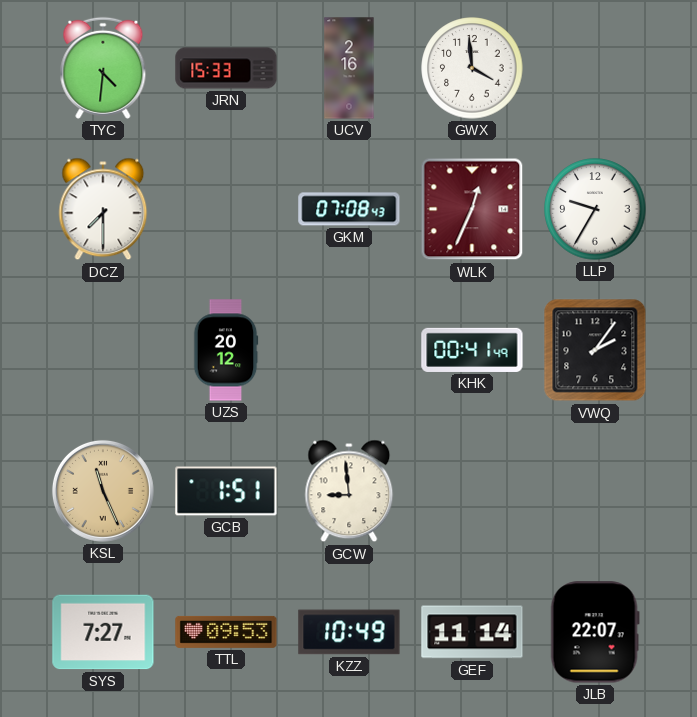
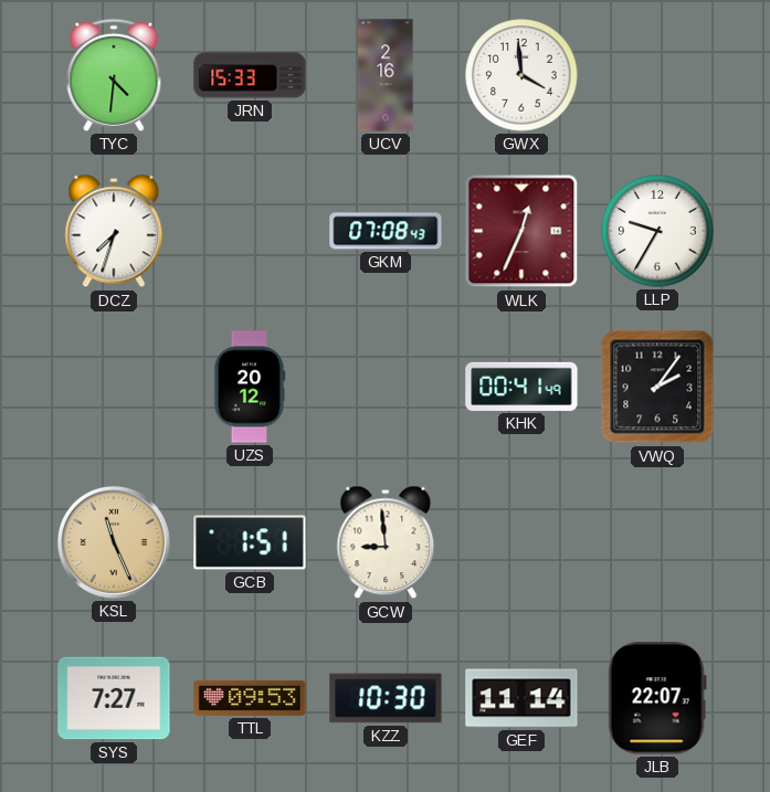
DCZ: 7:30 -> 7:33 (114, 231)
KZZ: 10:49 -> 10:30 (386, 698)
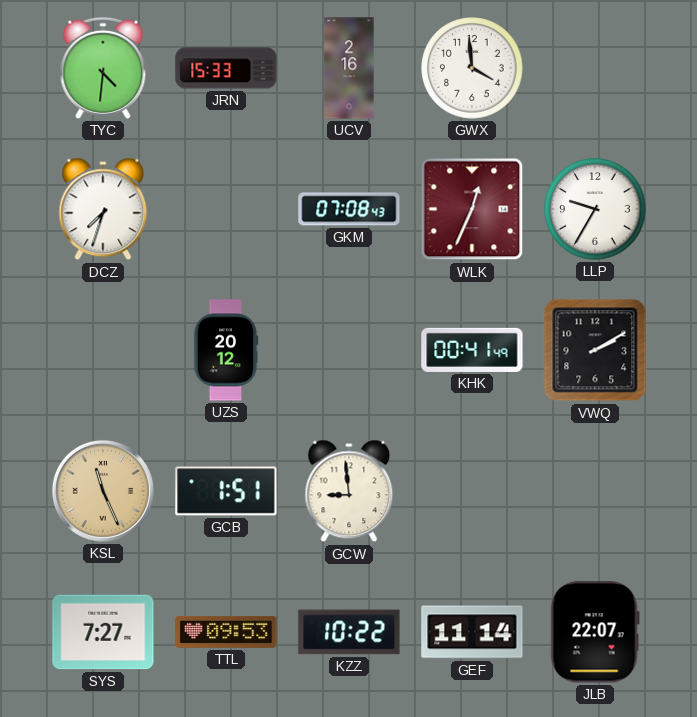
VWQ: 2:06 -> 2:10 (595, 350)
KZZ: 10:30 -> 10:22 (349, 632)
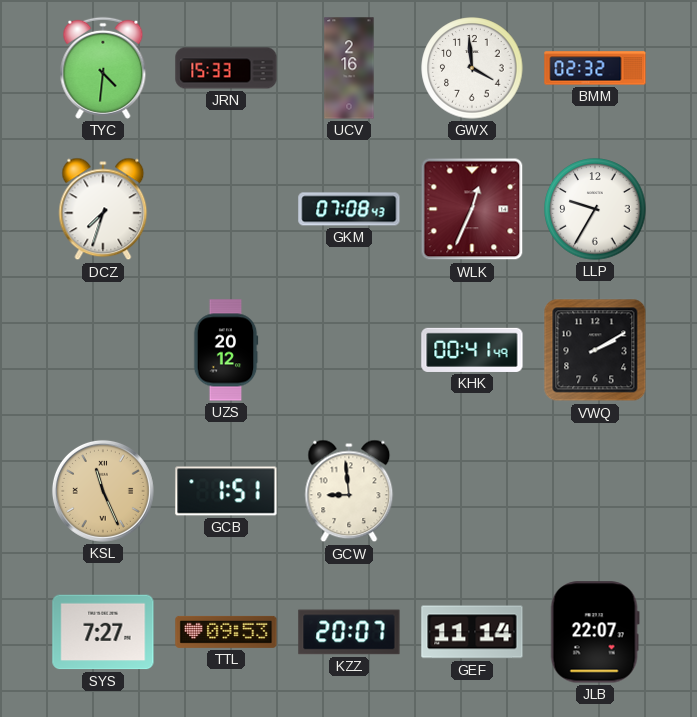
BMM: none -> 02:32 (595, 68)
KZZ: 10:22 -> 20:07 (349, 632)
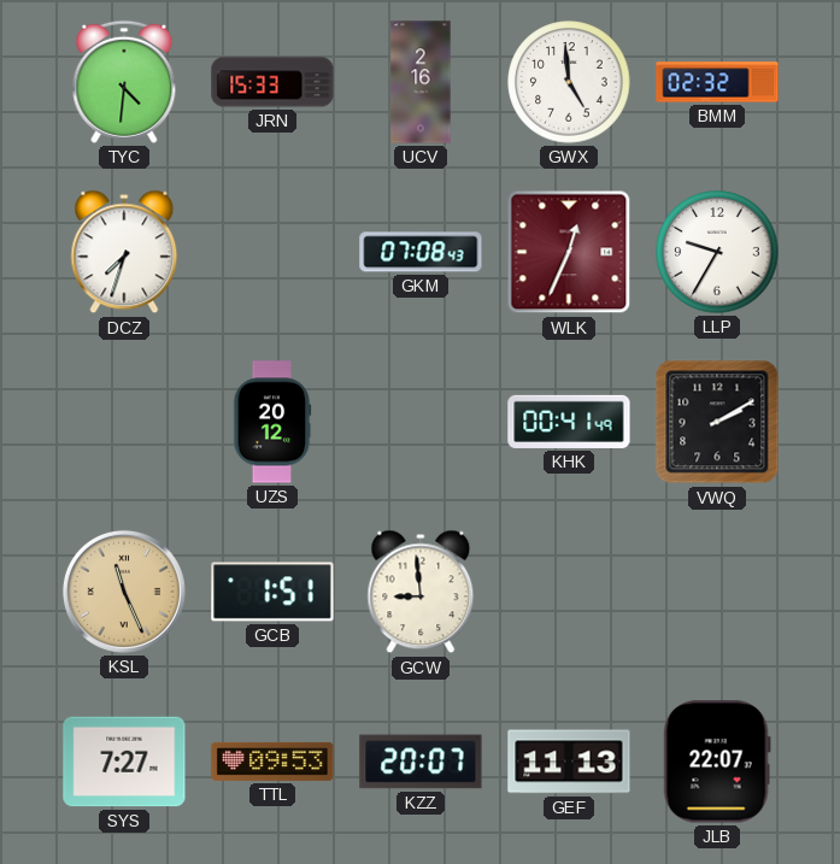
GWX: 3:59 -> 4:59 (569, 82)
GEF: 11:14 -> 11:13 (569, 762)
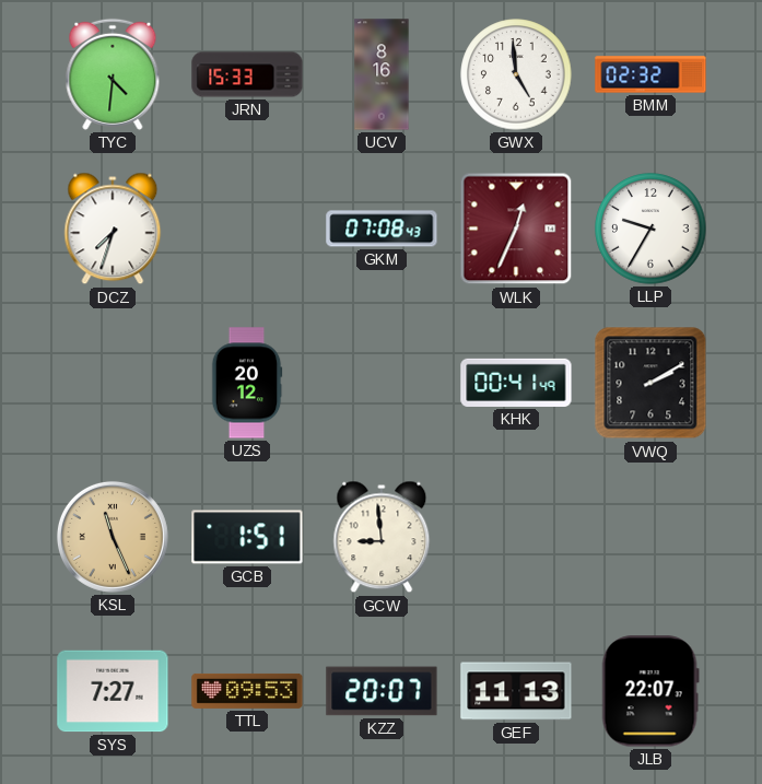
UCV: 2:16 -> 8:16 (382, 74)
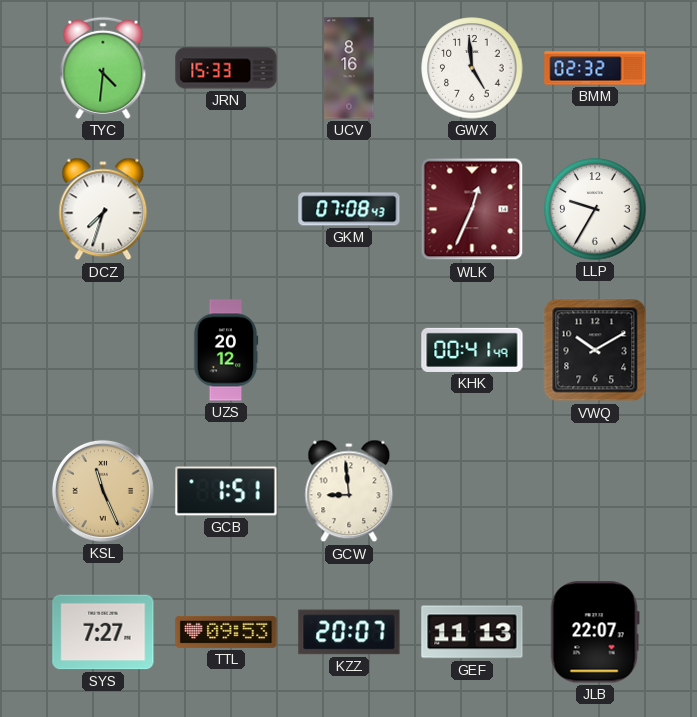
VWQ: 2:10 -> 10:10 (595, 350)
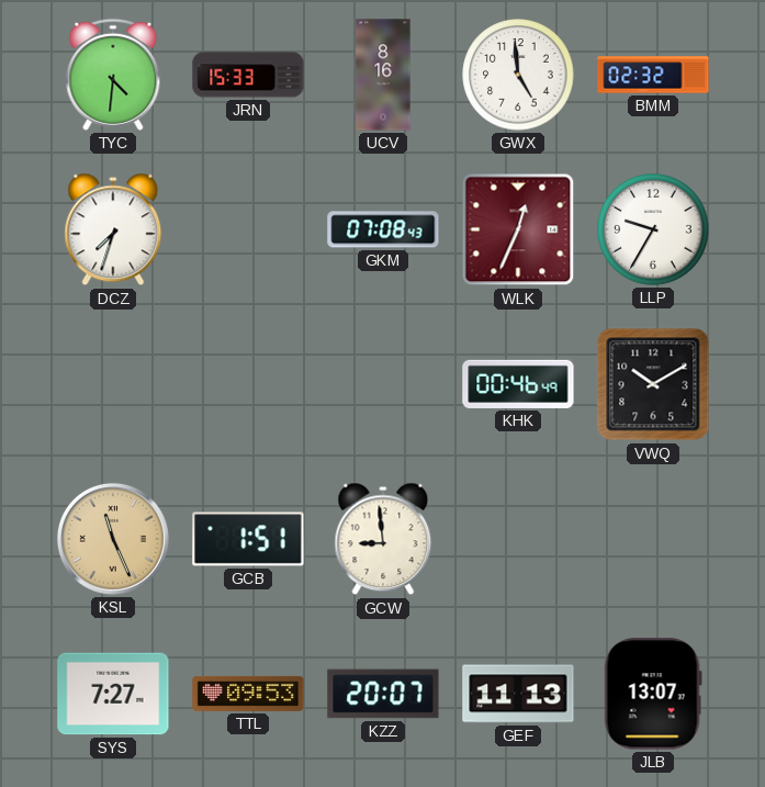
UZS: 20:12 -> none (226, 350)
KHK: 00:41 -> 00:46 (518, 384)
JLB: 22:07 -> 13:07 (653, 694)
